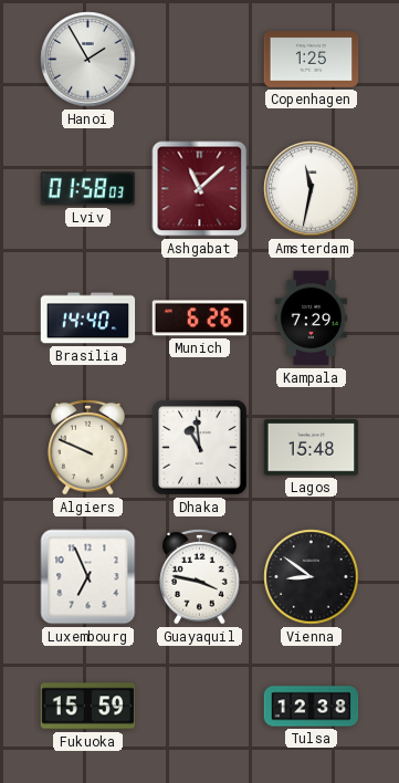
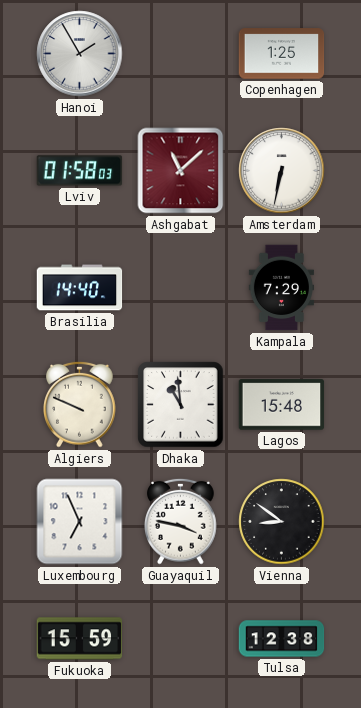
Amsterdam: 11:32 -> 6:32 (282, 171)
Munich: 6:26 -> none (200, 319)
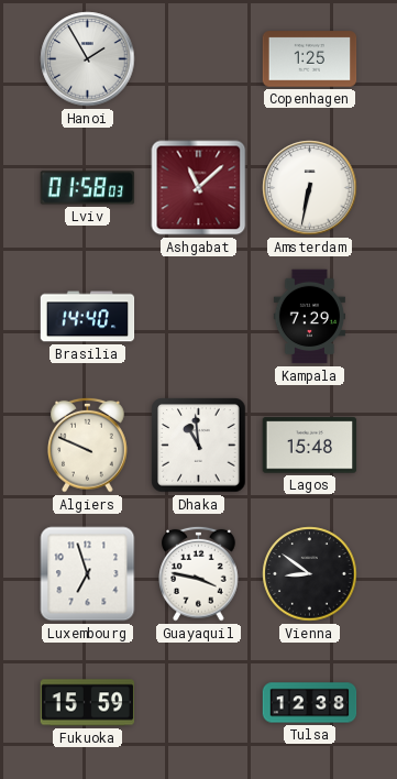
Luxembourg: 6:56 -> 6:57 (88, 574)
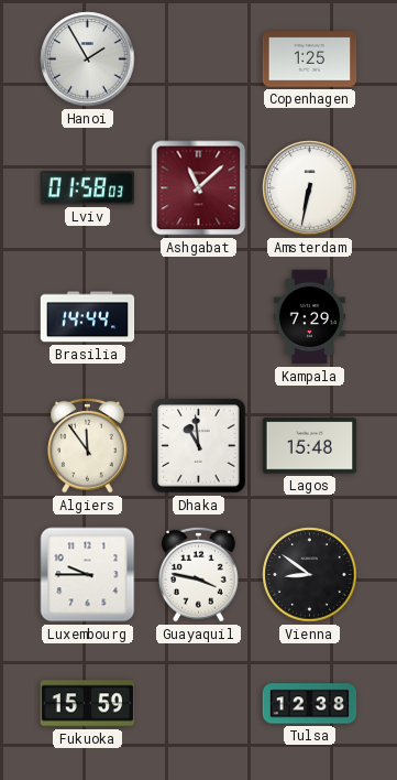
Brasilia: 14:40 -> 14:44 (88, 317)
Algiers: 9:49 -> 11:54 (88, 445)
Luxembourg: 6:57 -> 9:45 (88, 575)
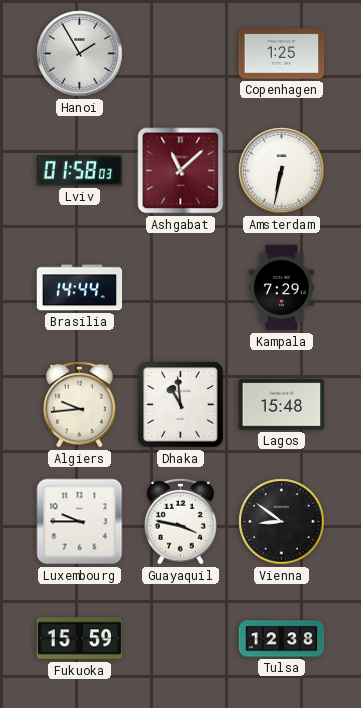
Algiers: 11:54 -> 9:44 (80, 404)
